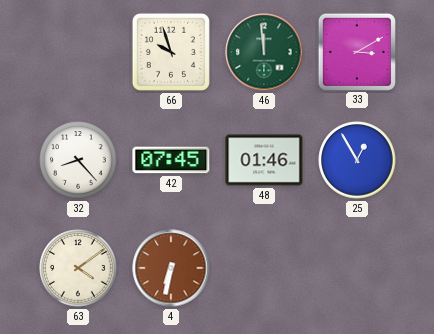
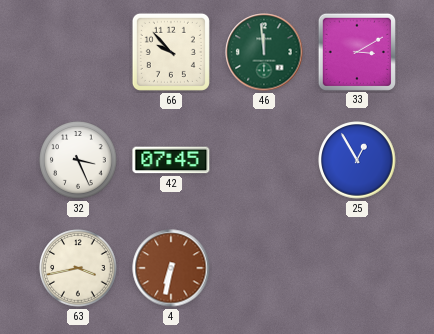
66: 9:57 -> 9:53 (171, 52)
32: 8:23 -> 3:26 (78, 160)
48: 01:46 -> none (264, 160)
63: 4:09 -> 3:43 (78, 268)
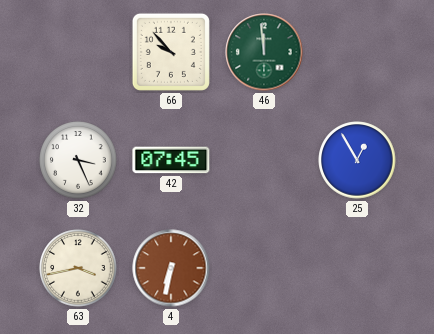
33: 3:10 -> none (356, 51)
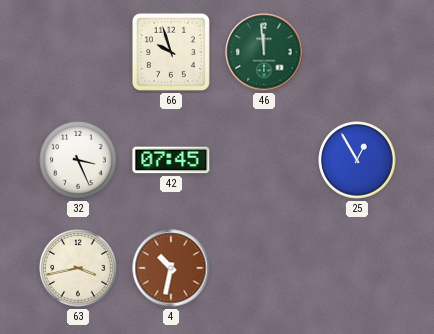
66: 9:53 -> 9:57 (171, 52)
4: 6:32 -> 10:32 (171, 268)
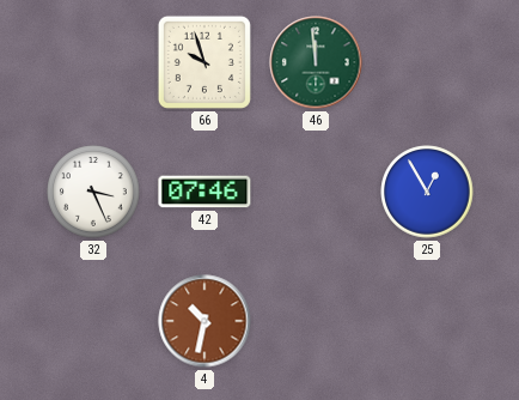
42: 07:45 -> 07:46 (204, 192)
63: 3:43 -> none (78, 268)
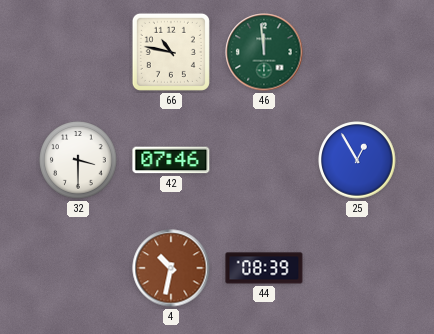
66: 9:57 -> 10:47 (171, 52)
32: 3:26 -> 3:30 (78, 160)
44: none -> 08:39 (264, 268)
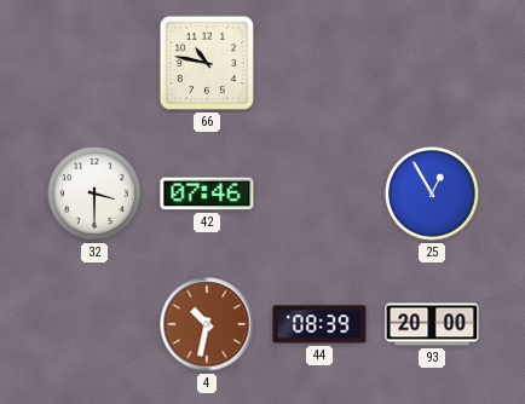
46: 11:59 -> none (264, 52)
93: none -> 20:00 (432, 324)
